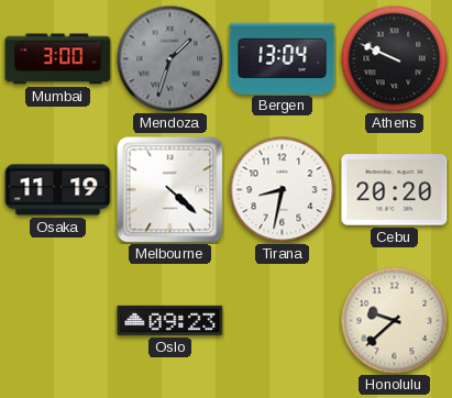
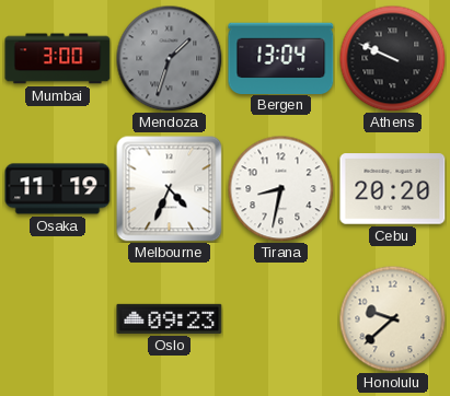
Melbourne: 4:22 -> 4:34 (170, 189)
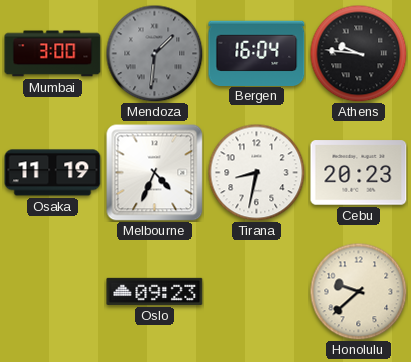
Mendoza: 1:33 -> 1:31 (154, 53)
Bergen: 13:04 -> 16:04 (257, 53)
Athens: 9:49 -> 9:46 (358, 53)
Cebu: 20:20 -> 20:23 (359, 173)
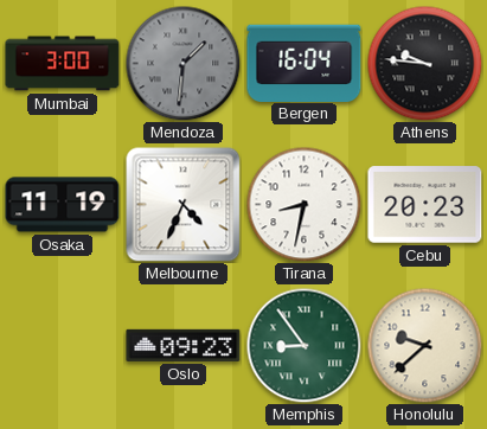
Memphis: none -> 8:54 (303, 345)
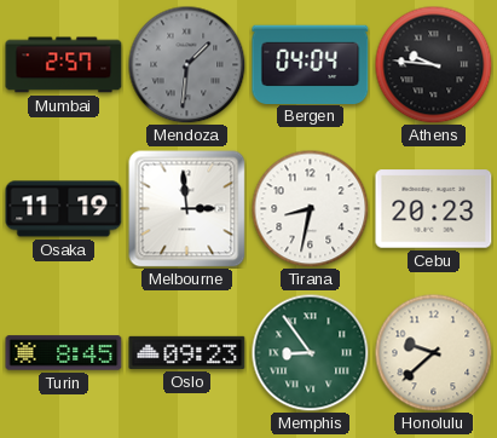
Mumbai: 3:00 -> 2:57 (64, 65)
Bergen: 16:04 -> 04:04 (311, 64)
Melbourne: 4:34 -> 2:59 (187, 209)
Turin: none -> 8:45 (64, 353)
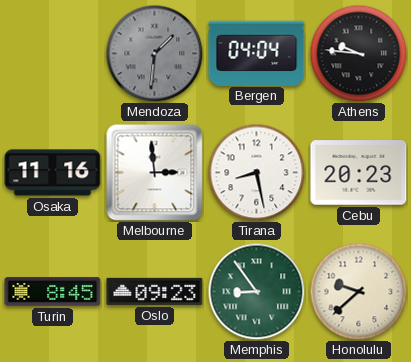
Mumbai: 2:57 -> none (64, 65)
Osaka: 11:19 -> 11:16 (53, 173)
Tirana: 8:32 -> 8:28 (256, 172)
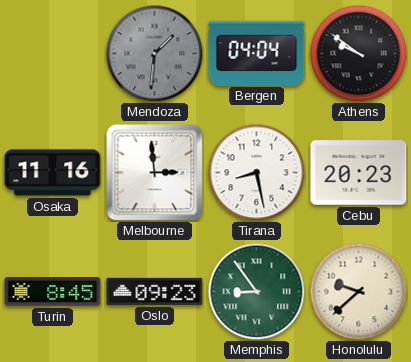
Athens: 9:46 -> 9:51 (358, 53)
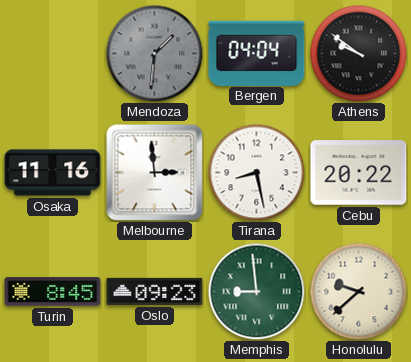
Cebu: 20:23 -> 20:22 (359, 173)
Memphis: 8:54 -> 8:59 (256, 291)
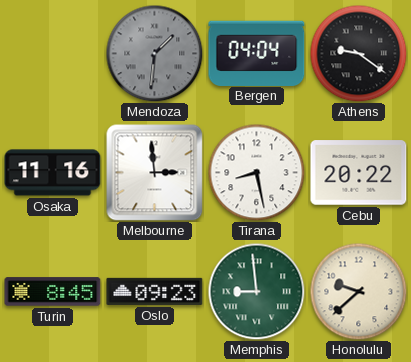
Athens: 9:51 -> 9:21 (358, 53)
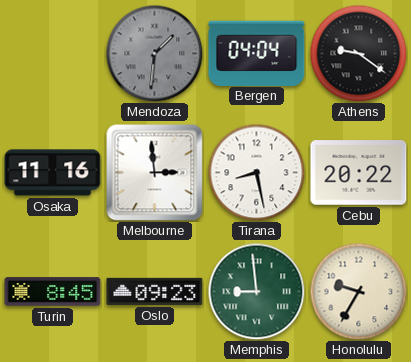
Honolulu: 9:38 -> 9:35 (358, 291)
